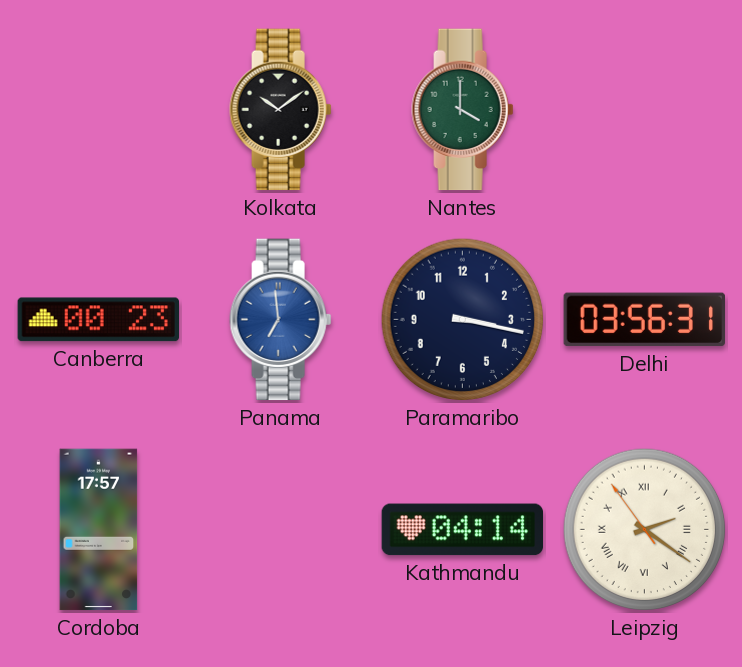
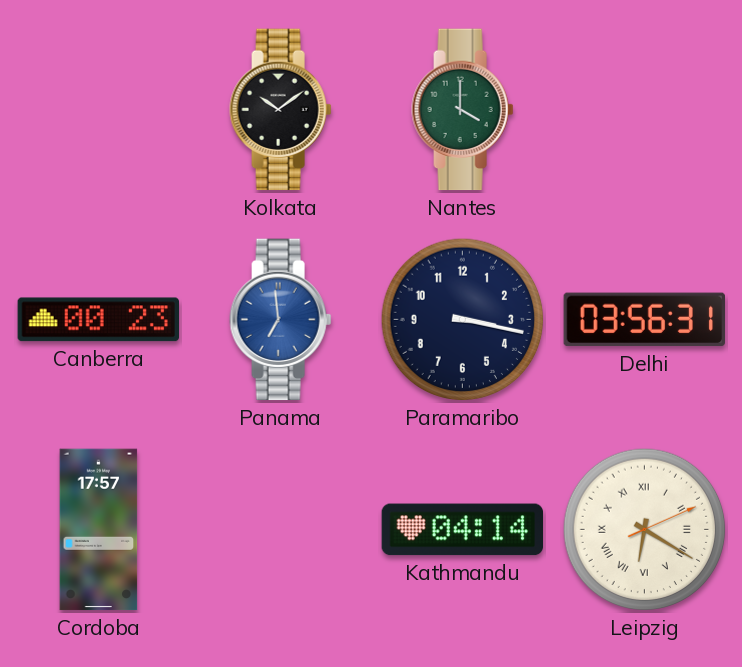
Leipzig: 2:20 -> 6:20 (645, 530)
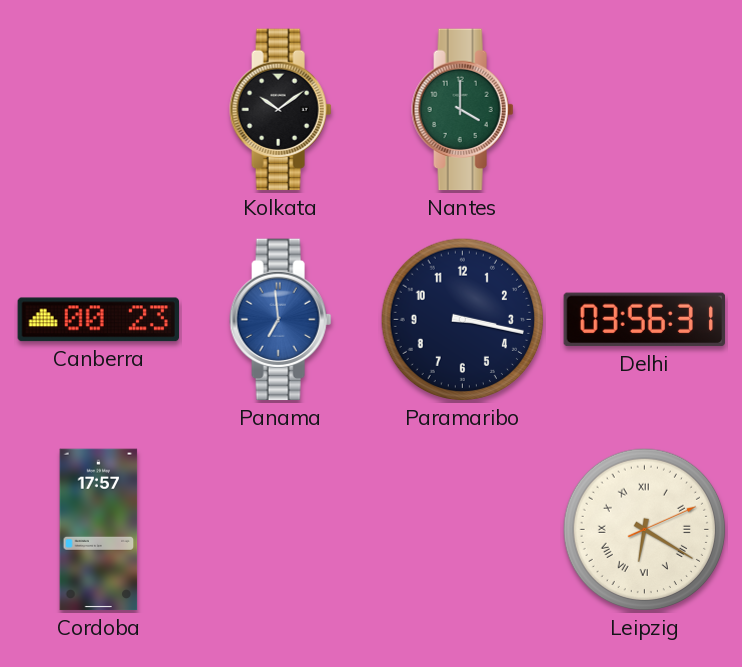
Kathmandu: 04:14 -> none (462, 530)
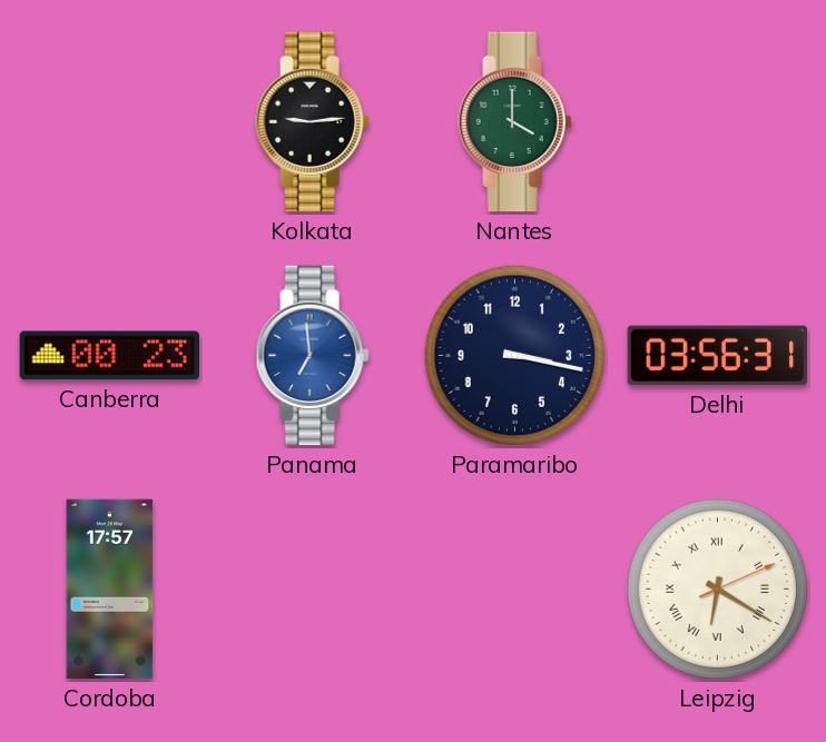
Kolkata: 10:09 -> 9:14 (313, 122)
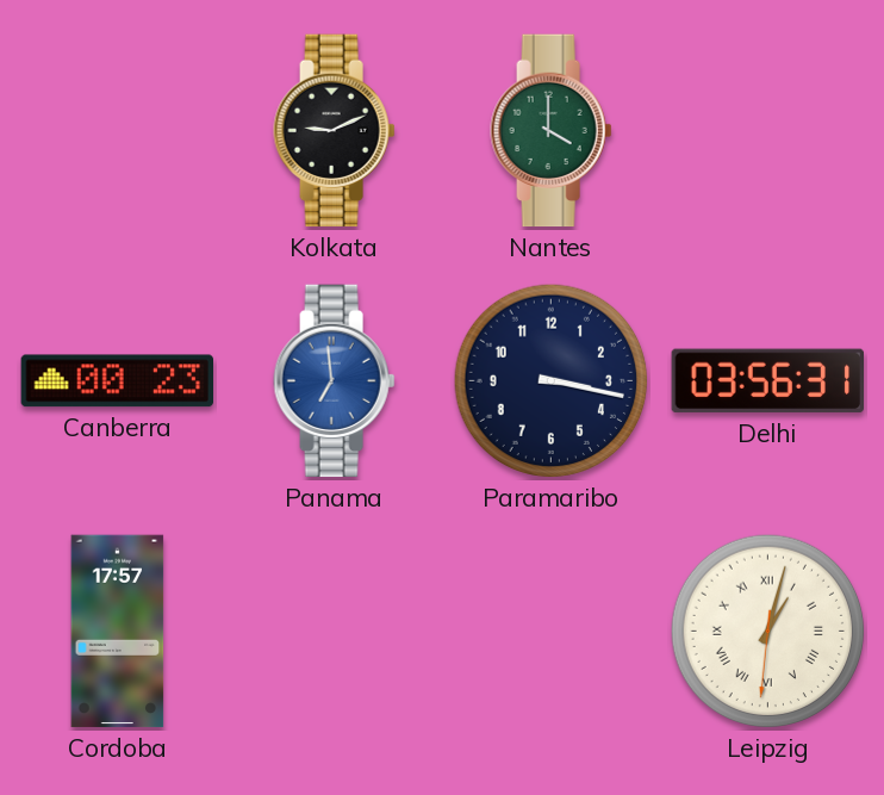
Kolkata: 9:14 -> 9:11 (335, 131)
Leipzig: 6:20 -> 1:02 (768, 632)
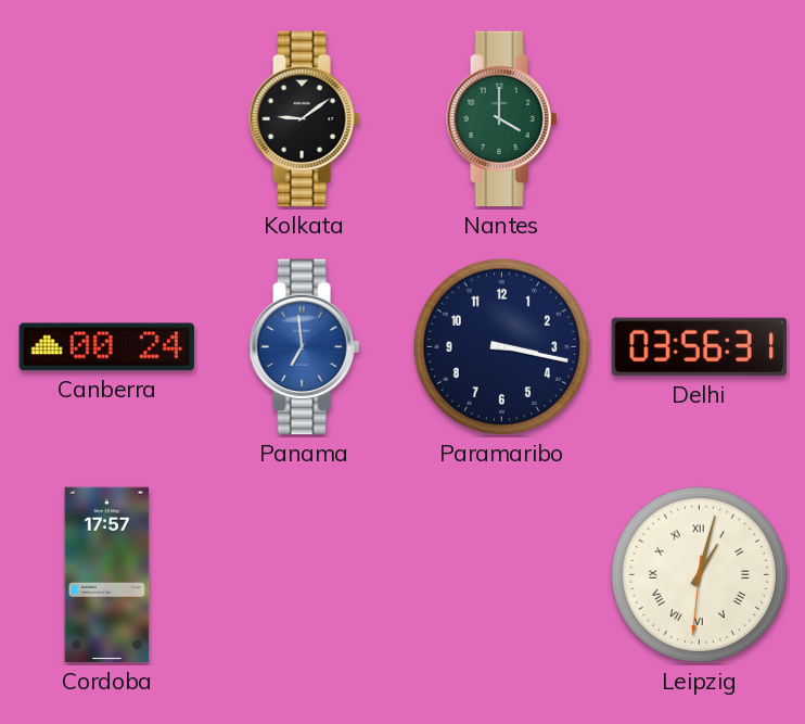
Kolkata: 9:11 -> 9:09 (305, 119)
Canberra: 00:23 -> 00:24 (106, 347)
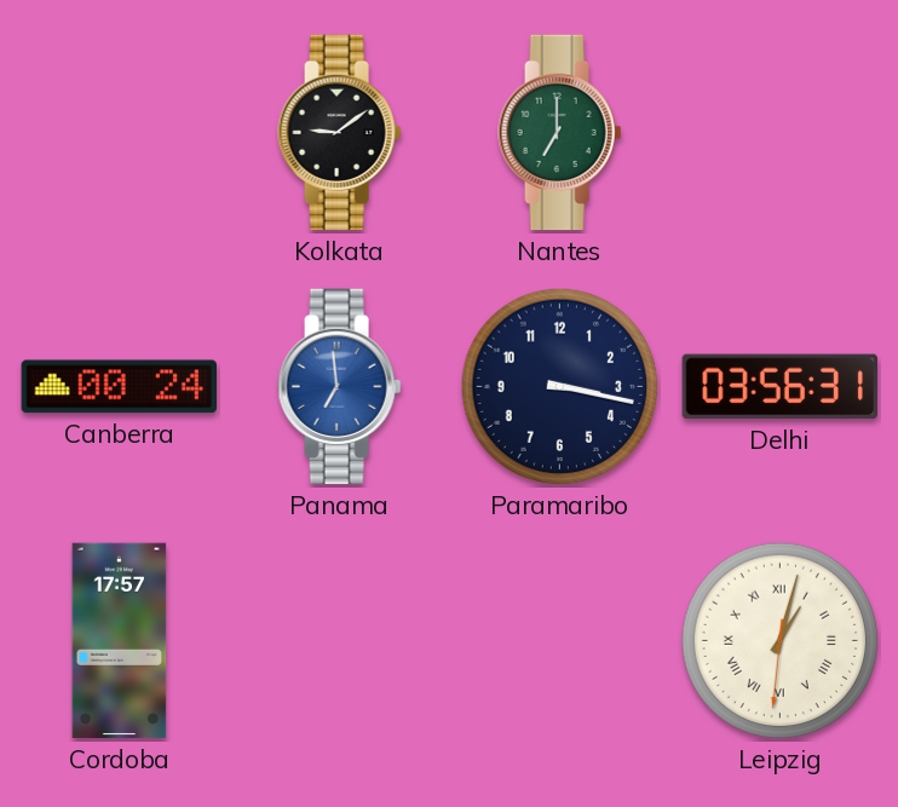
Nantes: 4:00 -> 7:00 (560, 133)
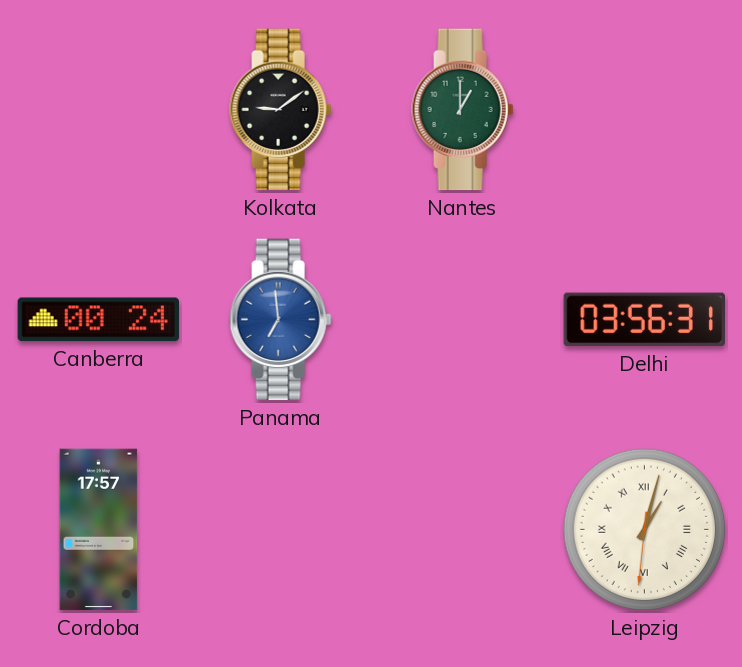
Nantes: 7:00 -> 1:00 (463, 110)
Paramaribo: 3:17 -> none (560, 387)
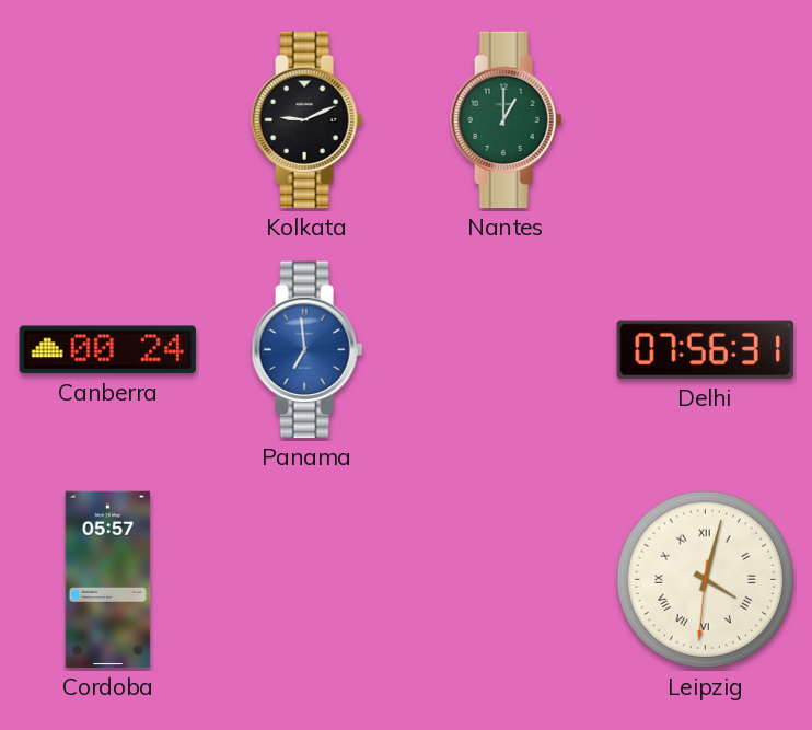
Kolkata: 9:09 -> 9:11 (308, 120)
Delhi: 03:56 -> 07:56 (705, 350)
Cordoba: 17:57 -> 05:57 (108, 580)
Leipzig: 1:02 -> 4:02 (706, 580)
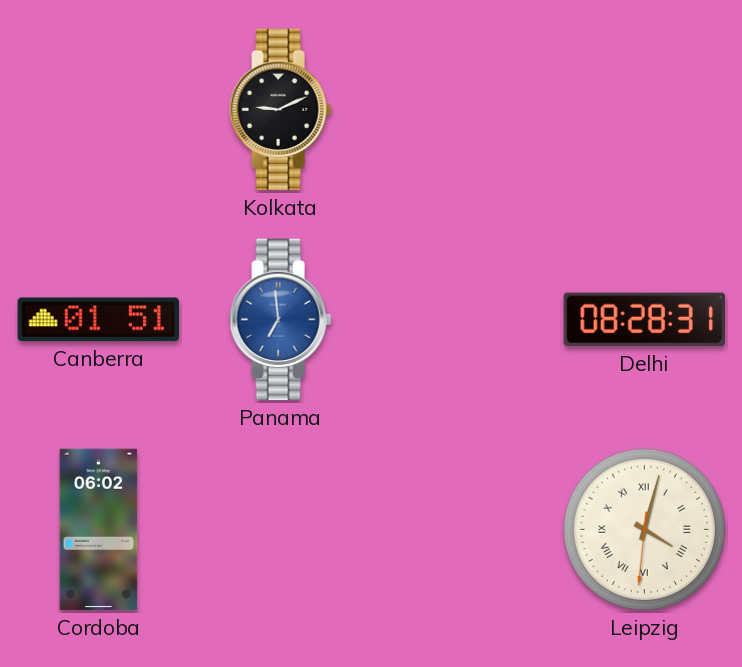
Nantes: 1:00 -> none (507, 120)
Canberra: 00:24 -> 01:51 (98, 320)
Delhi: 07:56 -> 08:28 (644, 320)
Cordoba: 05:57 -> 06:02 (99, 530)
